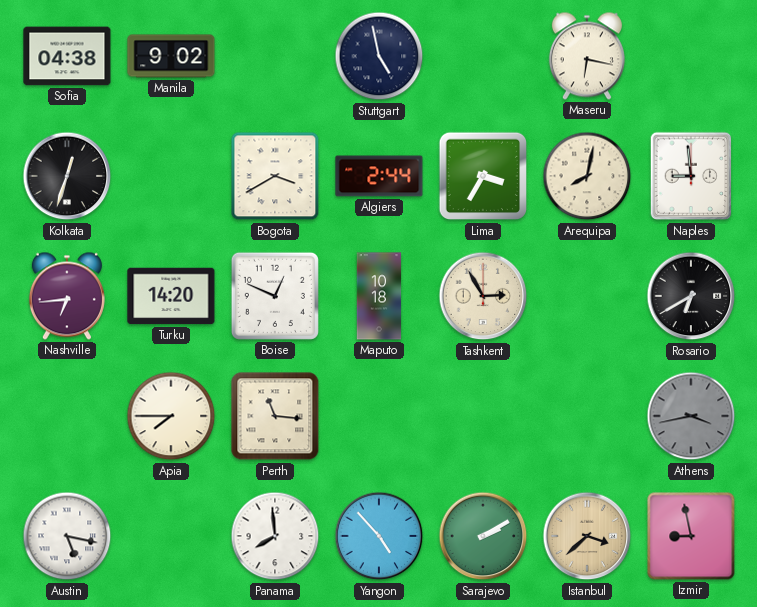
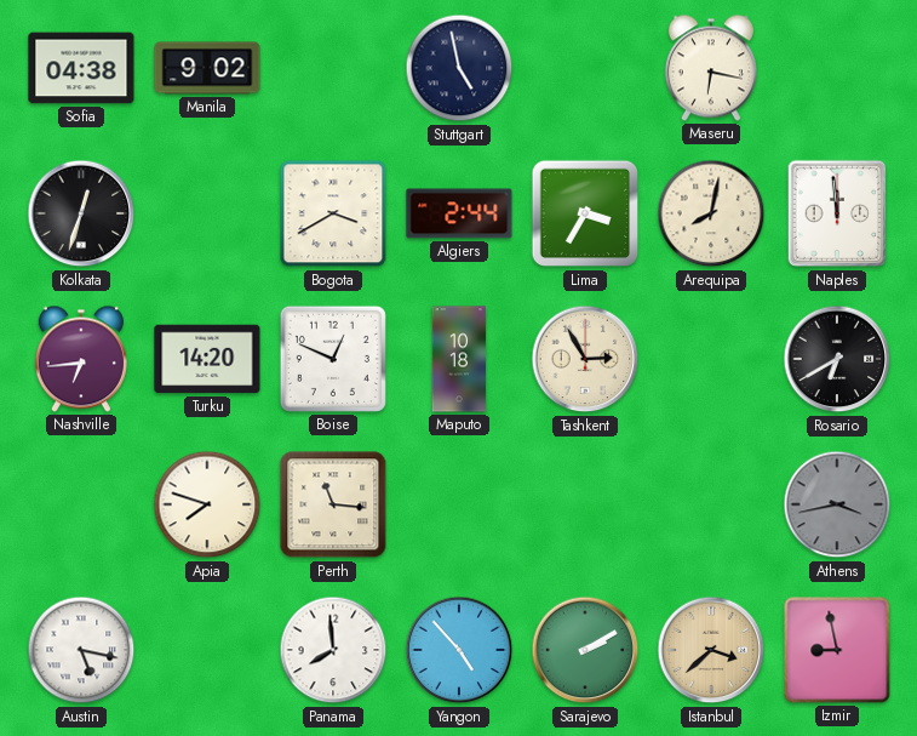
Naples: 8:59 -> 11:59 (837, 213)
Apia: 7:45 -> 7:48 (207, 504)
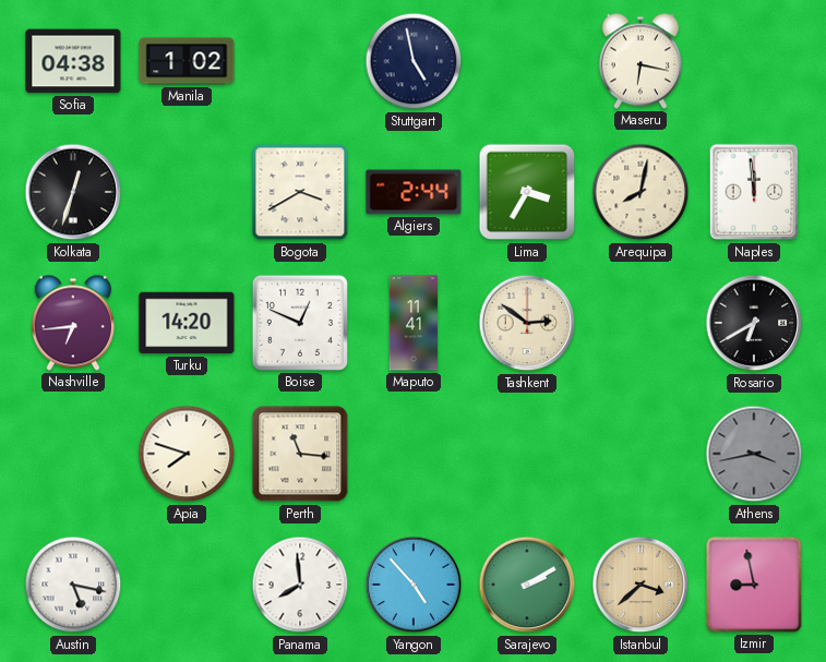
Manila: 9:02 -> 1:02 (187, 61)
Maputo: 10:18 -> 11:41 (414, 323)
Tashkent: 2:55 -> 2:51 (527, 323)
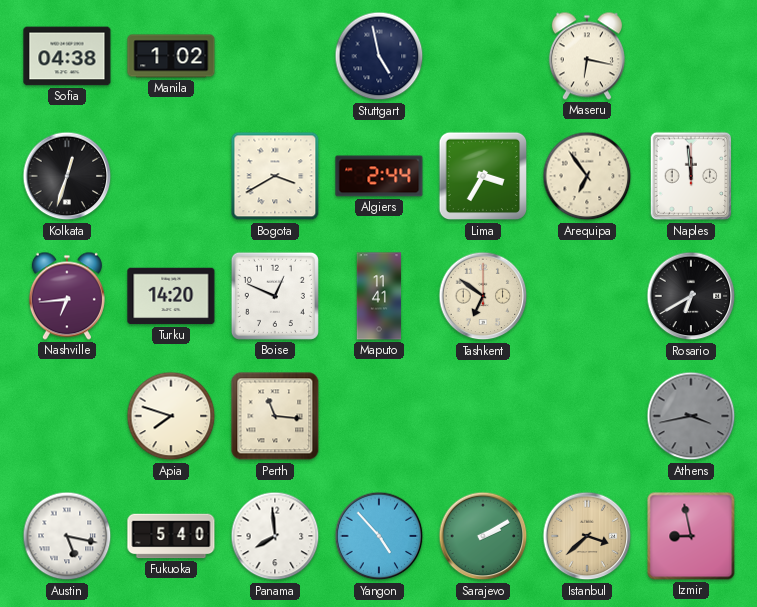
Arequipa: 8:02 -> 6:54 (587, 176)
Tashkent: 2:51 -> 6:51 (483, 296)
Fukuoka: none -> 5:40 (171, 536)
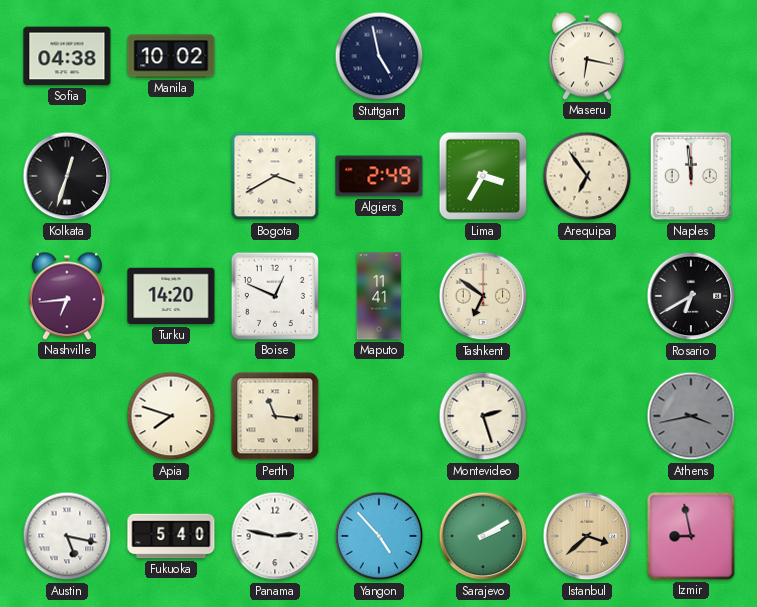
Manila: 1:02 -> 10:02 (171, 56)
Algiers: 2:44 -> 2:49 (379, 176)
Montevideo: none -> 2:27 (483, 416)
Panama: 7:59 -> 2:47 (275, 536)
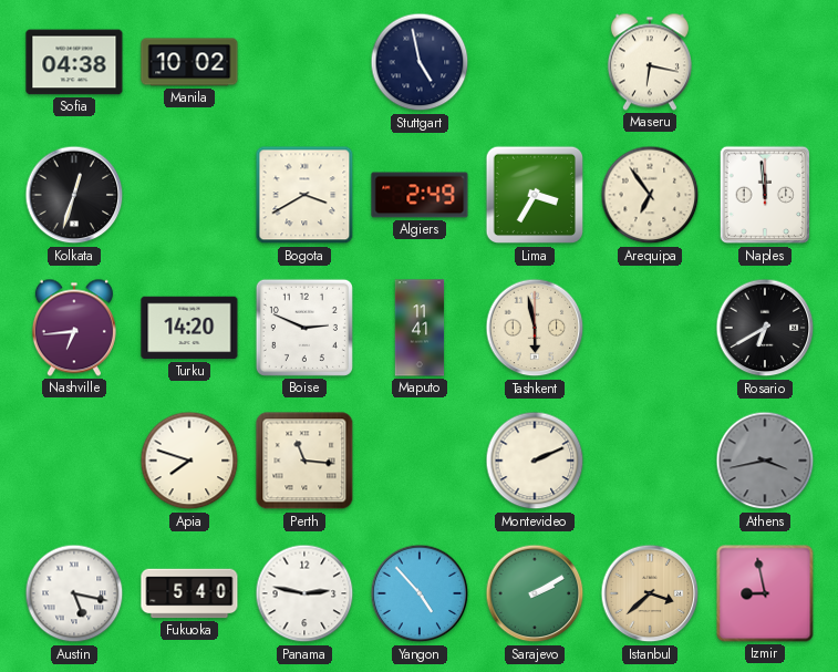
Boise: 12:49 -> 2:49 (304, 328)
Tashkent: 6:51 -> 5:58 (535, 328)
Montevideo: 2:27 -> 2:11 (535, 461)
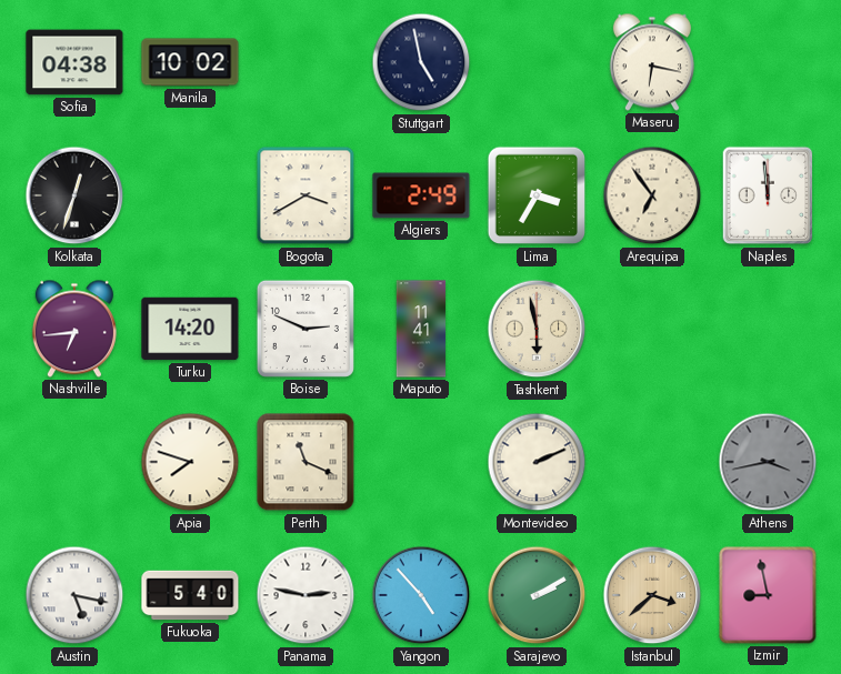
Rosario: 6:40 -> none (765, 328)
Perth: 11:16 -> 11:19 (306, 462)
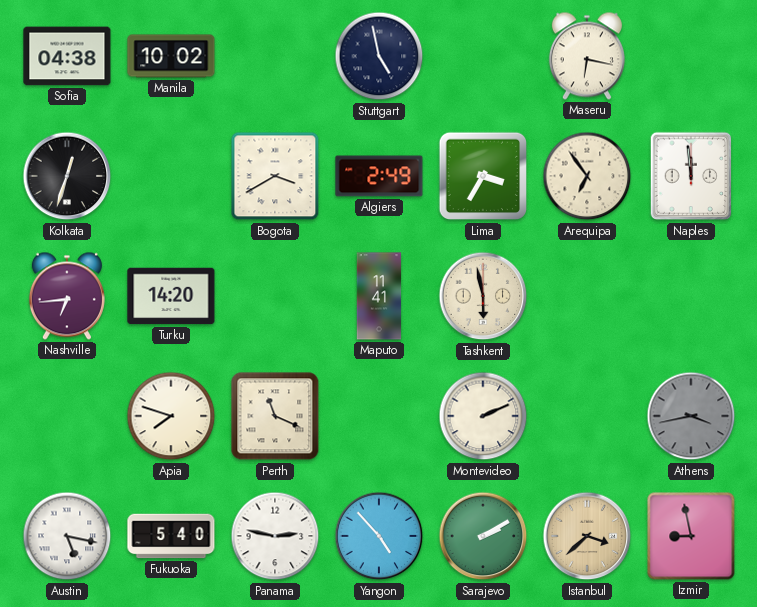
Boise: 2:49 -> none (306, 329)
